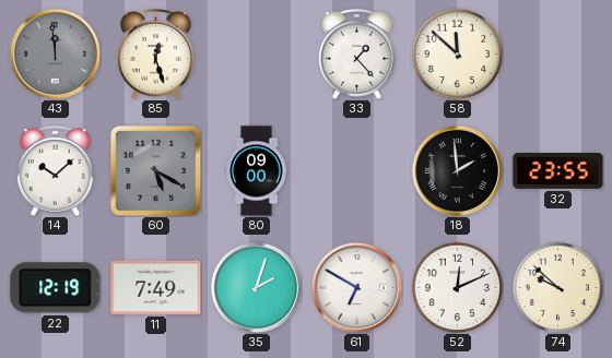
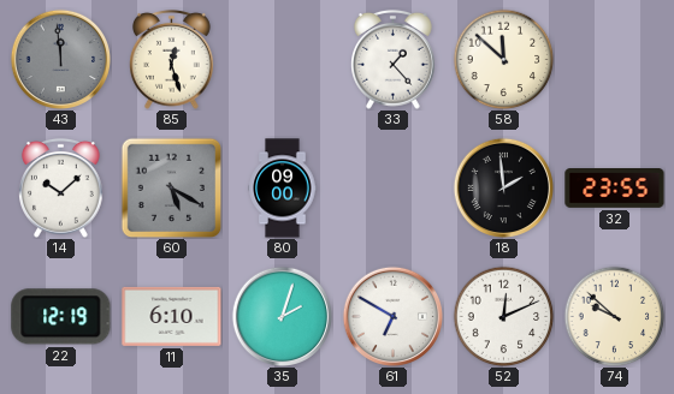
11: 7:49 -> 6:10 (172, 316)
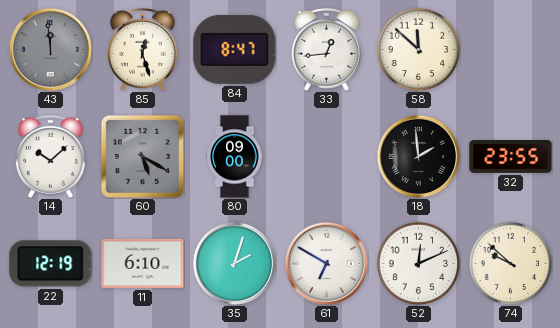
84: none -> 8:47 (235, 49)
33: 1:23 -> 12:44 (327, 49)
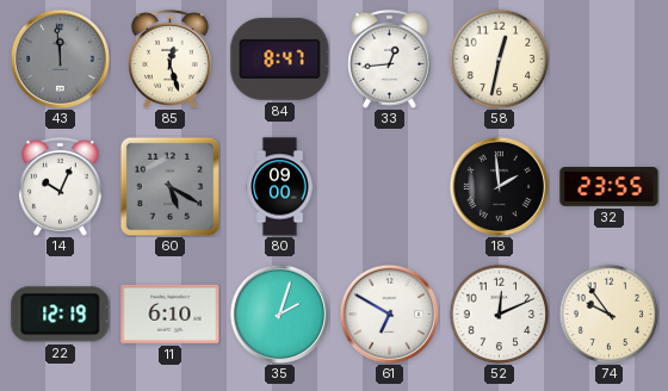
58: 11:52 -> 12:32 (499, 58)
14: 10:08 -> 10:04 (61, 186)
74: 9:52 -> 9:54 (608, 314)
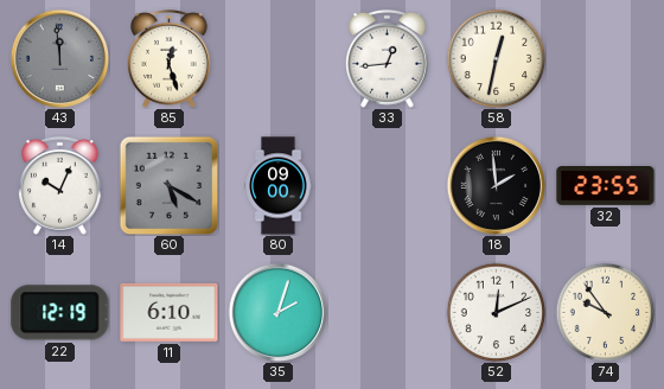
84: 8:47 -> none (280, 58)
61: 6:50 -> none (389, 314)
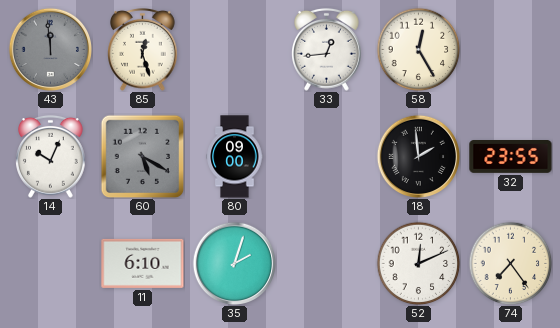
58: 12:32 -> 12:25 (418, 49)
22: 12:19 -> none (60, 313)
74: 9:54 -> 7:24 (510, 263)
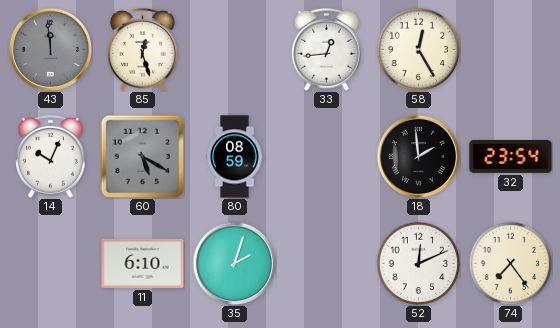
80: 09:00 -> 08:59 (235, 157)
32: 23:55 -> 23:54 (511, 157)
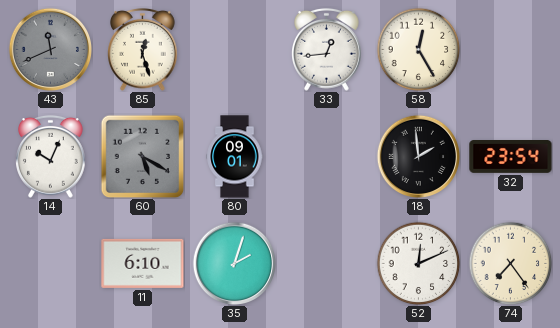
43: 11:59 -> 11:41 (50, 49)
80: 08:59 -> 09:01 (235, 157)
